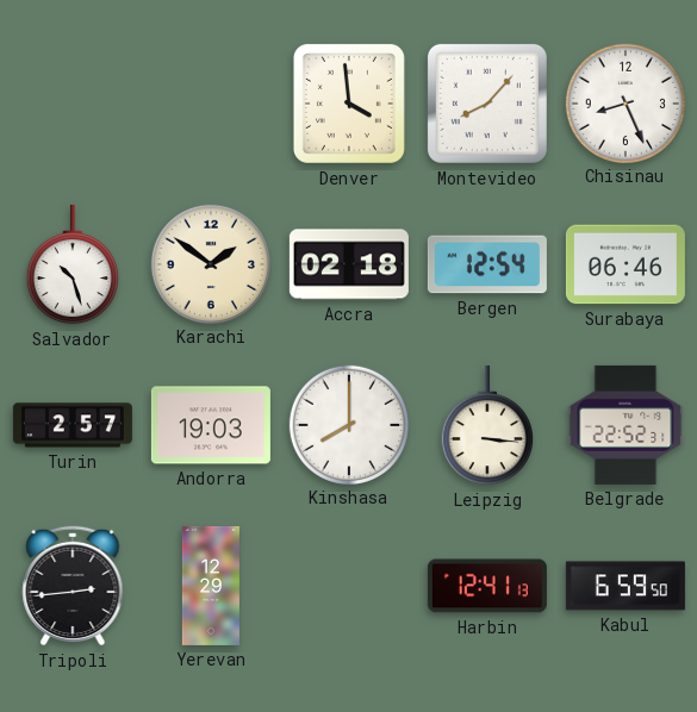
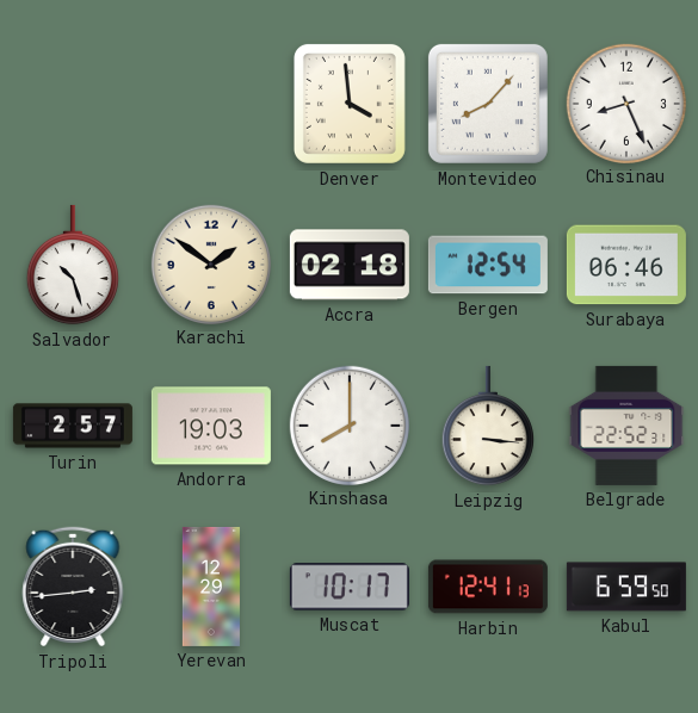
Muscat: none -> 10:17 (350, 587)
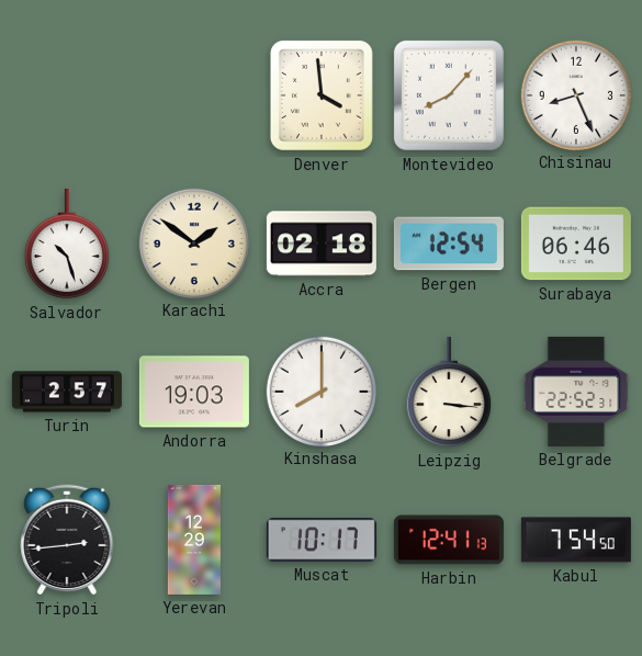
Kabul: 6:59 -> 7:54 (576, 540)
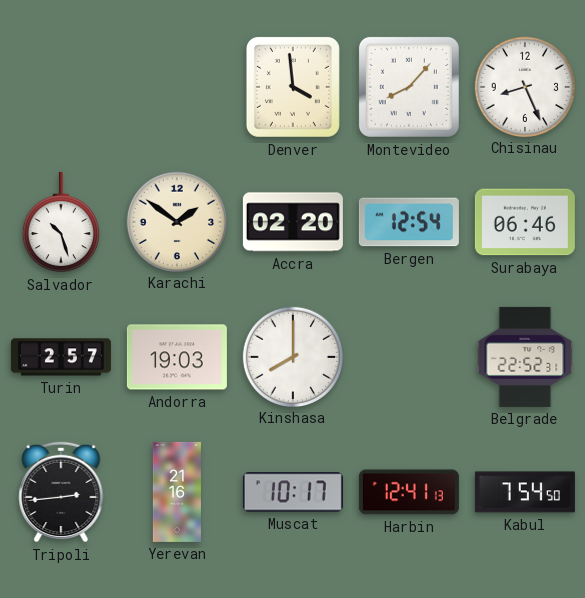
Accra: 02:18 -> 02:20 (293, 222)
Leipzig: 3:16 -> none (449, 392)
Yerevan: 12:29 -> 21:16 (177, 492)
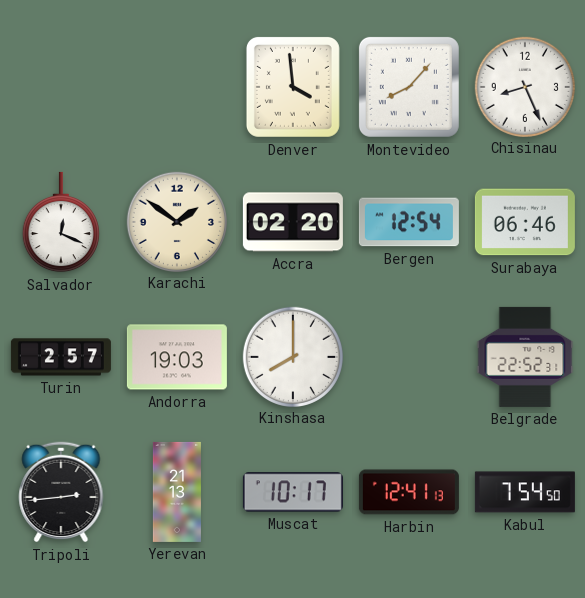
Salvador: 10:27 -> 12:19 (61, 222)
Yerevan: 21:16 -> 21:13 (177, 492)
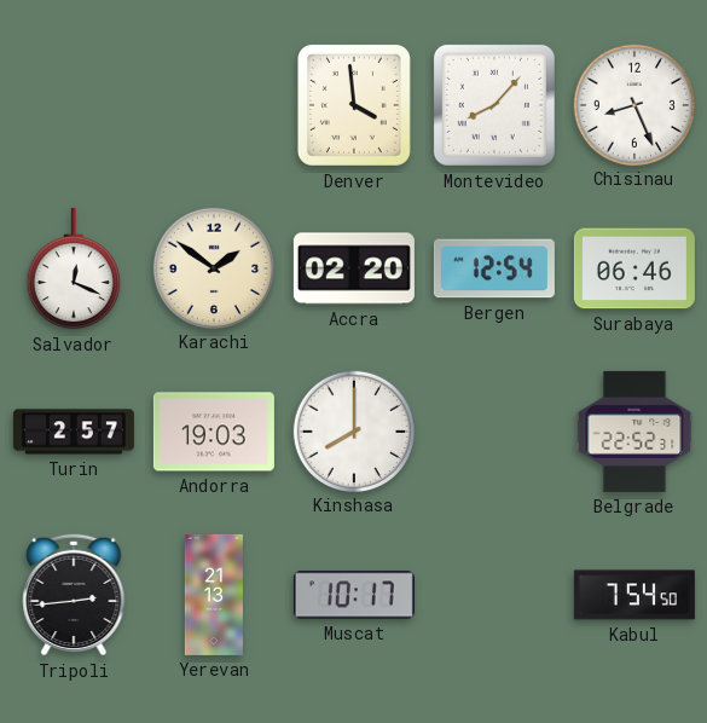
Harbin: 12:41 -> none (409, 492)
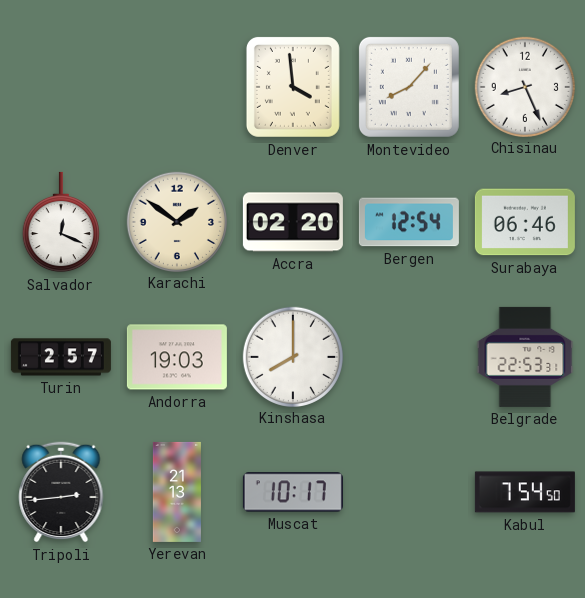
Belgrade: 22:52 -> 22:53 (525, 357)
